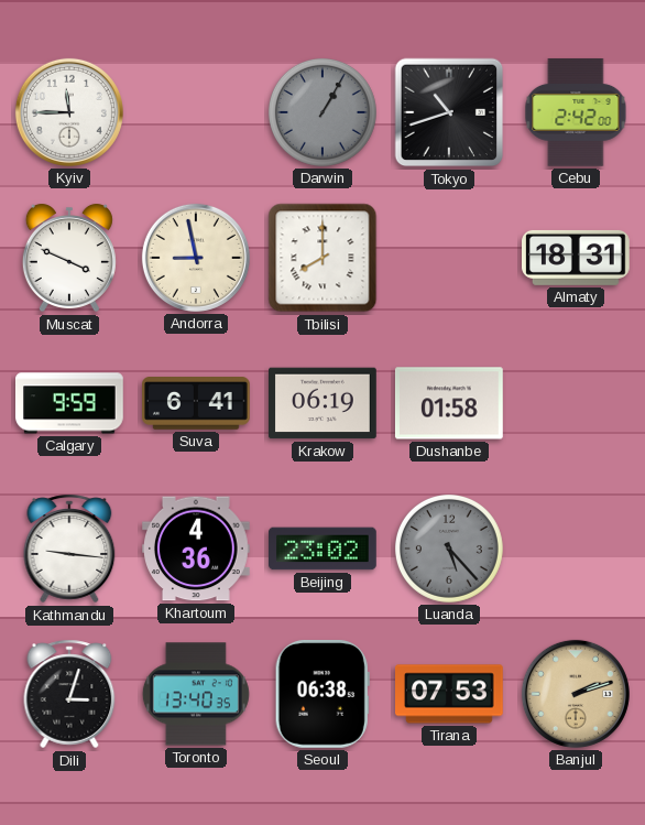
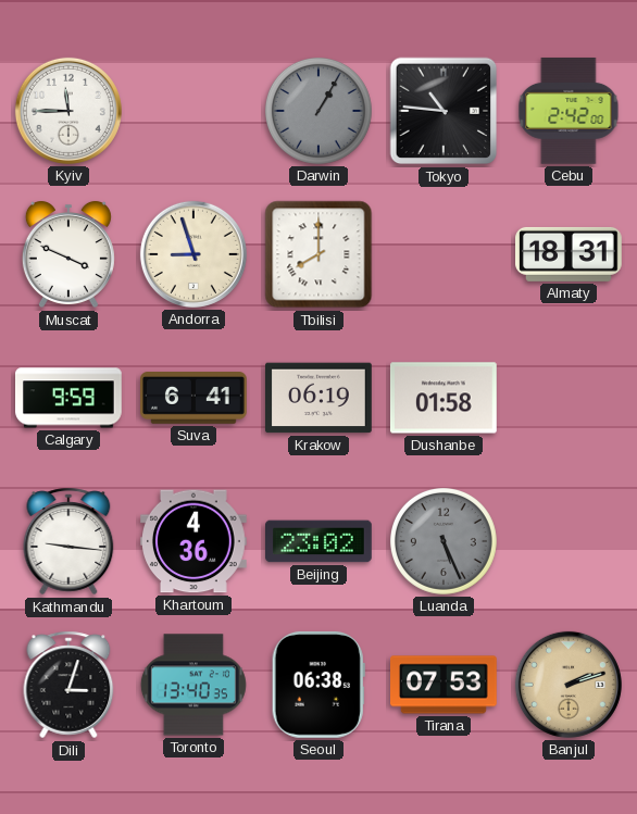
Tokyo: 10:42 -> 10:46 (444, 111)
Andorra: 8:58 -> 8:57 (193, 254)
Luanda: 5:23 -> 5:26 (444, 541)
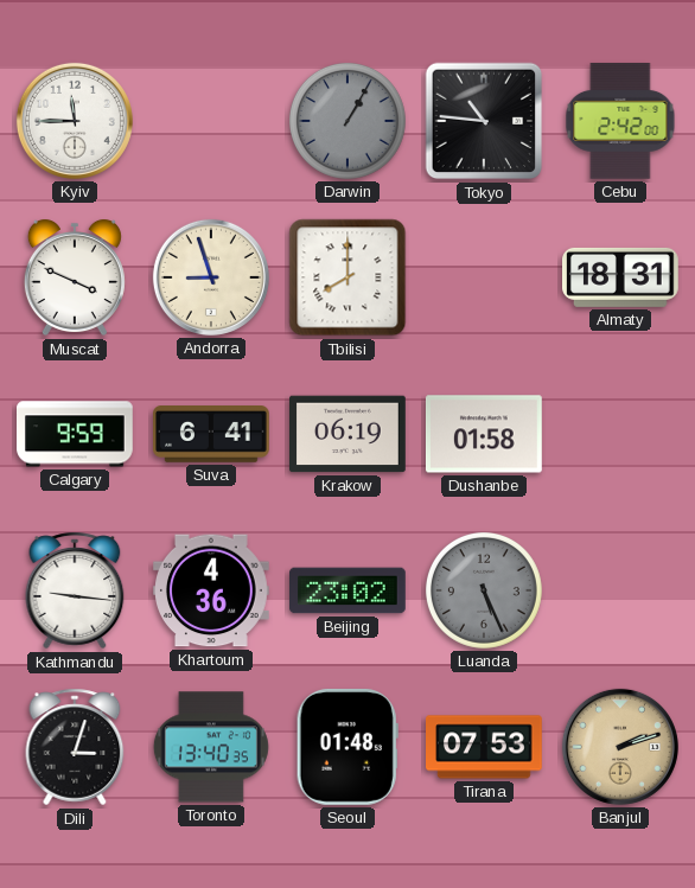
Seoul: 06:38 -> 01:48 (347, 747)
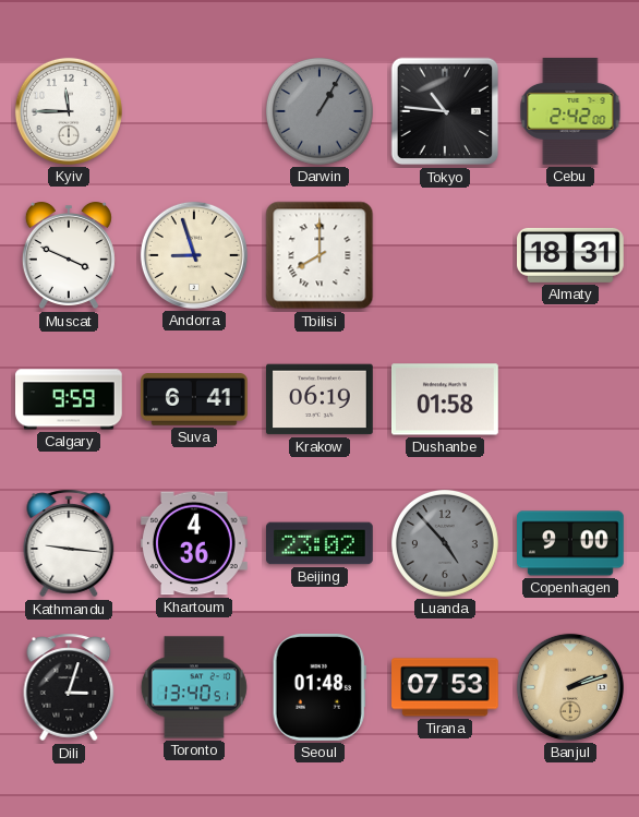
Luanda: 5:26 -> 4:53 (445, 543)
Copenhagen: none -> 9:00 (571, 543)
Toronto: 13:40:35 -> 13:40:51 (194, 687)
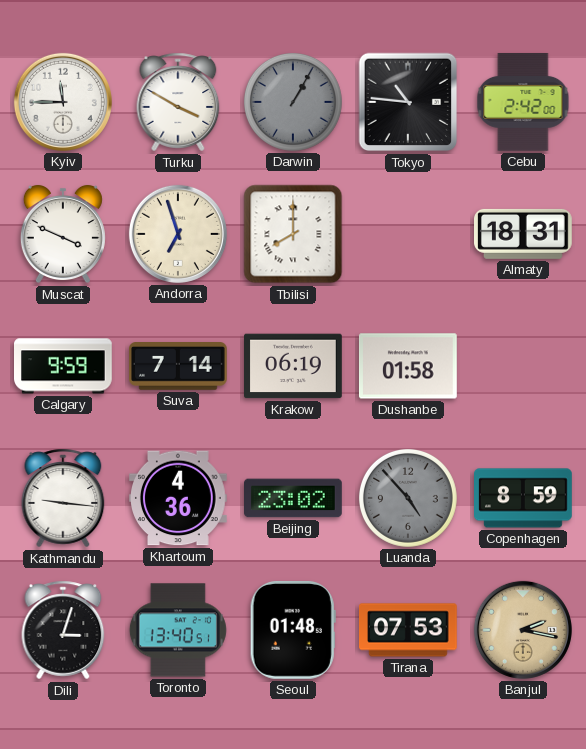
Turku: none -> 3:50 (178, 102)
Andorra: 8:57 -> 6:57 (178, 234)
Suva: 6:41 -> 7:14 (179, 367)
Copenhagen: 9:00 -> 8:59 (524, 498)
Banjul: 2:12 -> 2:17 (523, 630)
